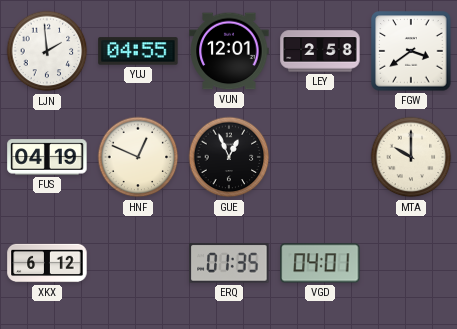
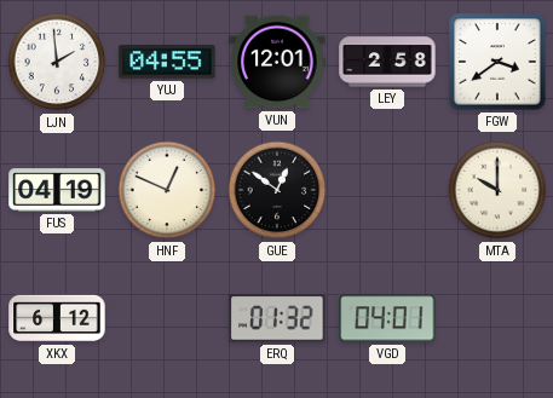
GUE: 12:56 -> 12:51 (277, 190)
ERQ: 01:35 -> 01:32 (277, 318)
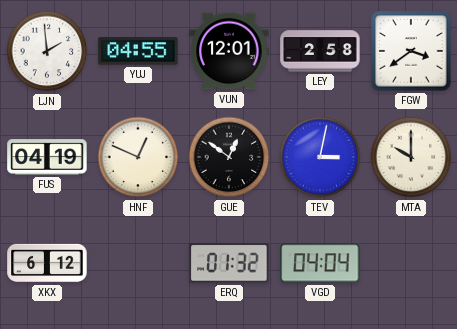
TEV: none -> 3:02 (320, 157)
VGD: 04:01 -> 04:04 (320, 263)
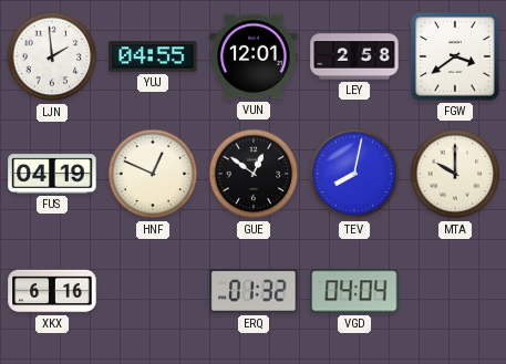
TEV: 3:02 -> 8:02 (354, 174)
XKX: 6:12 -> 6:16 (52, 291)
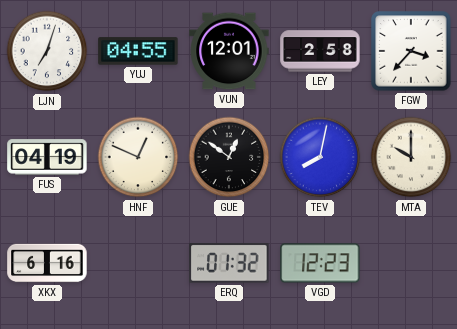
LJN: 1:59 -> 7:03 (47, 51)
FGW: 3:39 -> 3:37 (411, 51)
VGD: 04:04 -> 12:23 (320, 263)
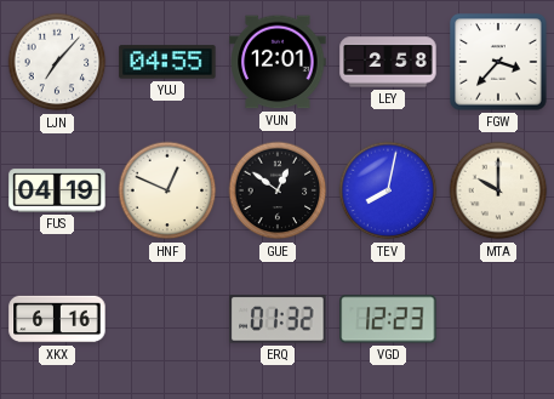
LJN: 7:03 -> 7:07 (57, 62)
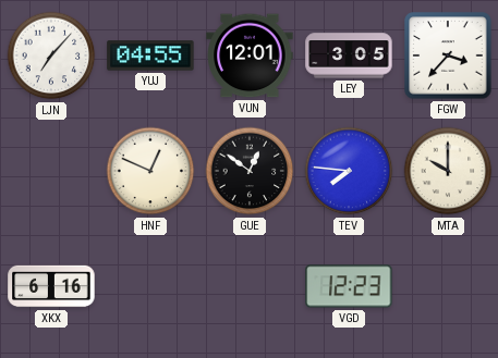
LEY: 2:58 -> 3:05 (349, 55)
FUS: 04:19 -> none (57, 190)
TEV: 8:02 -> 7:46 (349, 171)
ERQ: 01:32 -> none (278, 319)
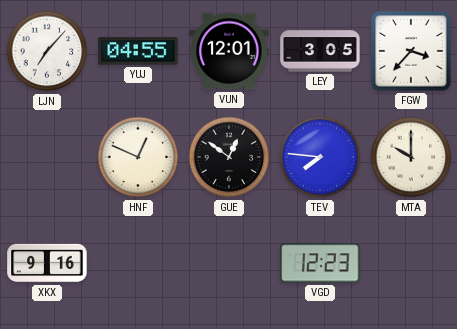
XKX: 6:16 -> 9:16 (47, 263)
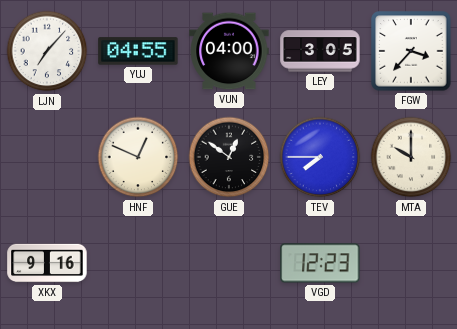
VUN: 12:01 -> 04:00 (229, 51)
TEV: 7:46 -> 7:45 (320, 157)
